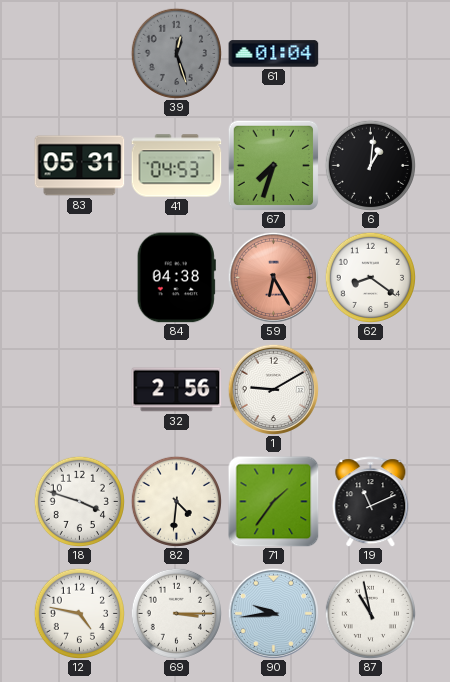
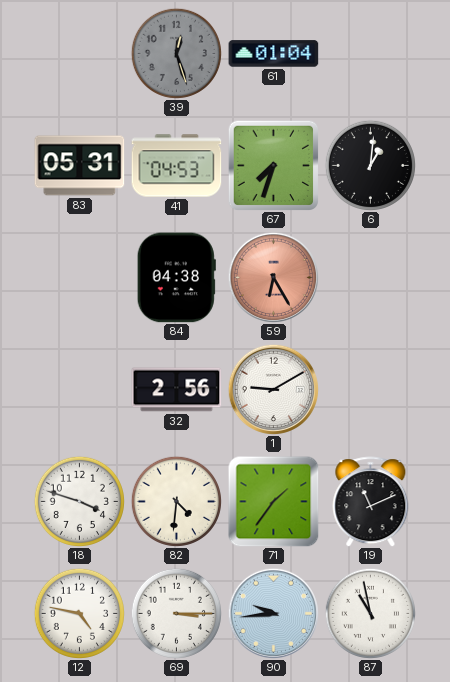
62: 8:21 -> none (370, 277)
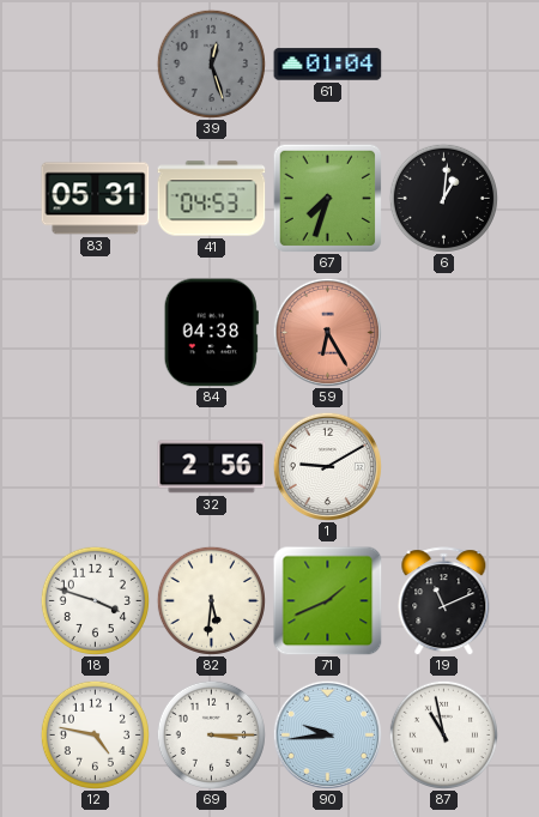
82: 4:31 -> 5:31 (211, 600)
71: 1:36 -> 1:41 (328, 601)
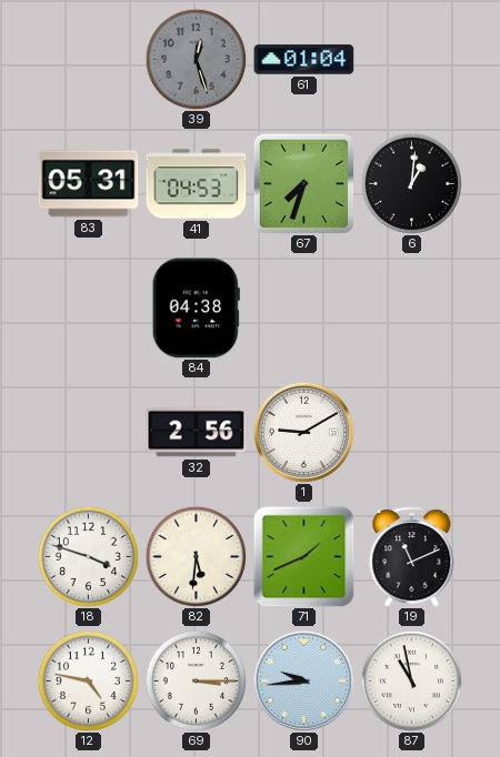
59: 6:25 -> none (327, 332)
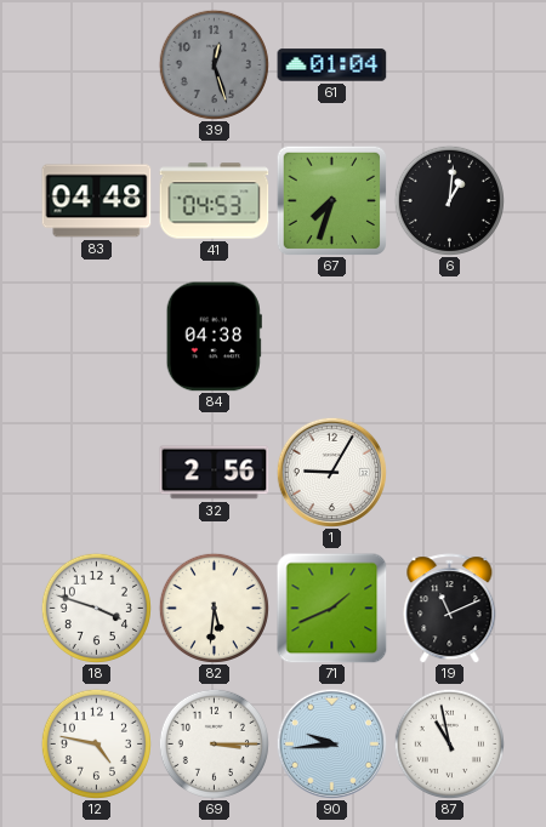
83: 05:31 -> 04:48 (97, 201)
1: 9:10 -> 9:05 (331, 472)
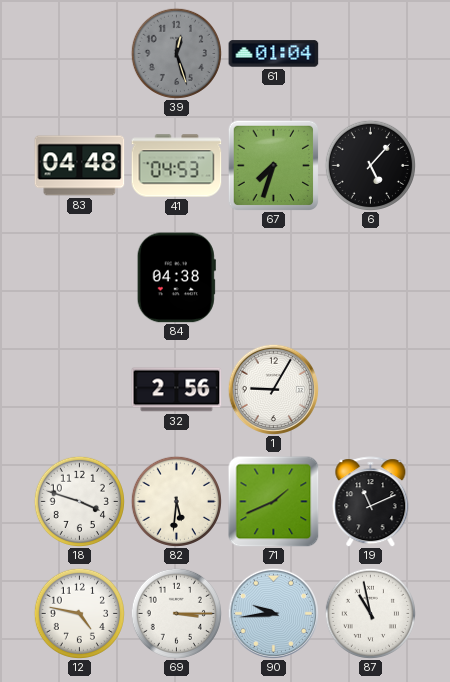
6: 1:01 -> 5:07 (370, 165)
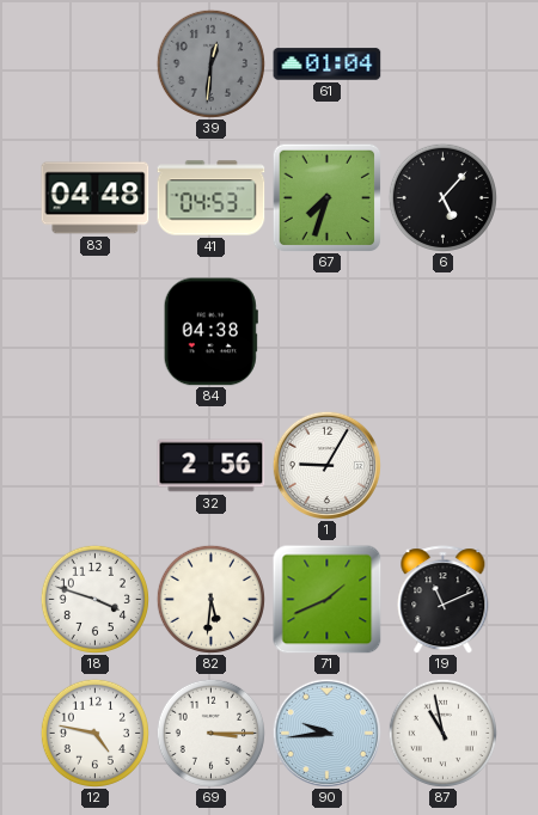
39: 12:27 -> 12:31 (210, 63)
